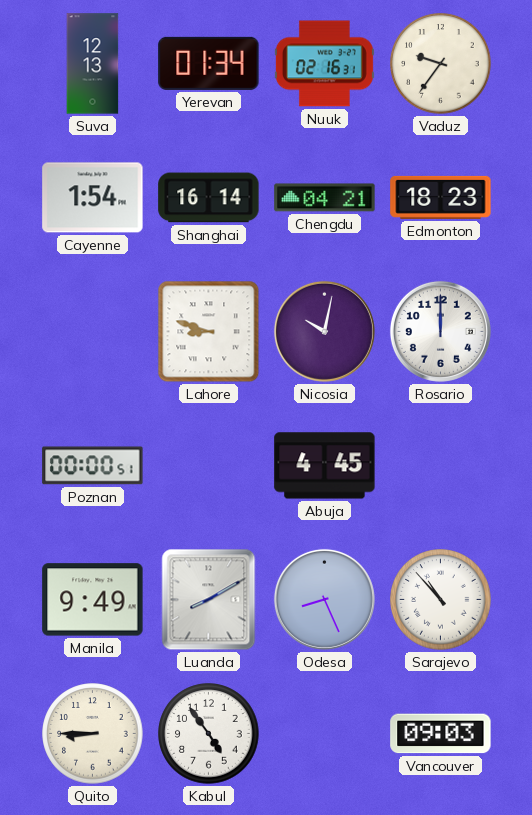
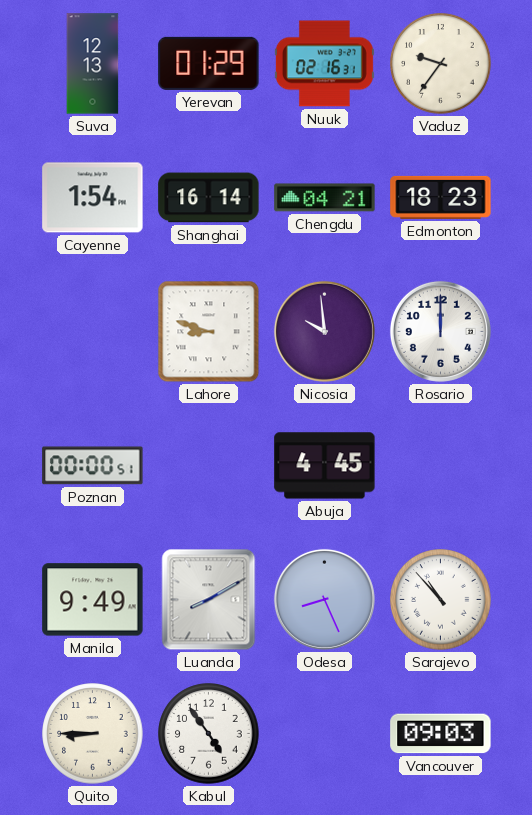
Yerevan: 01:34 -> 01:29 (209, 63)
Nicosia: 10:02 -> 9:59 (324, 331)
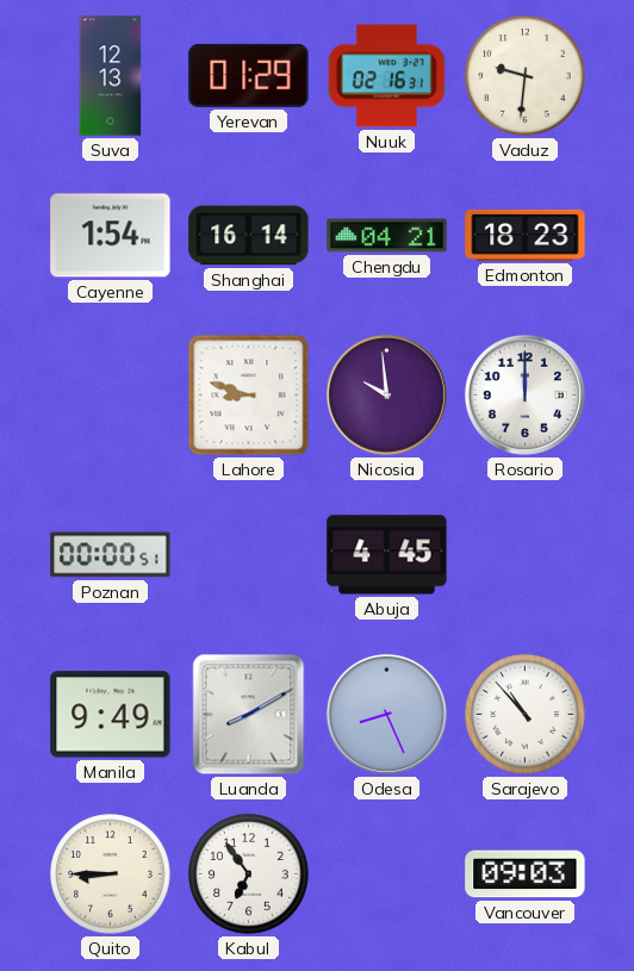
Vaduz: 9:36 -> 9:31 (526, 76)
Kabul: 4:54 -> 6:54 (249, 874)
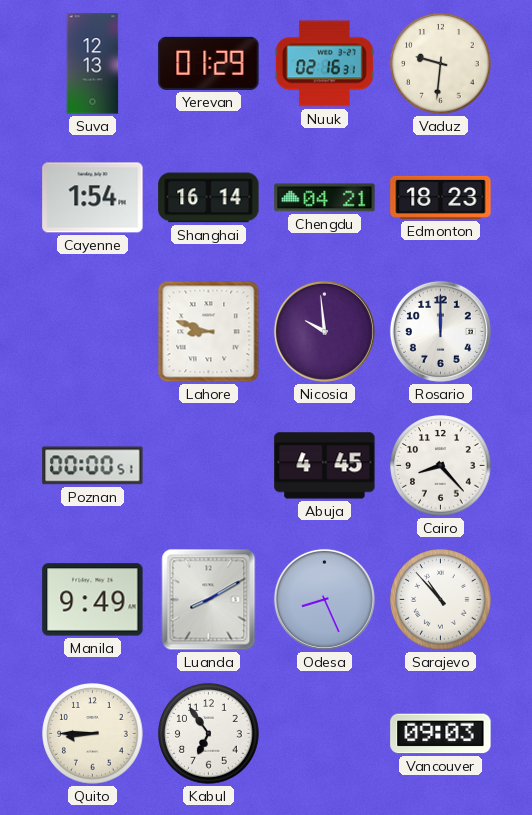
Cairo: none -> 8:23 (441, 466)
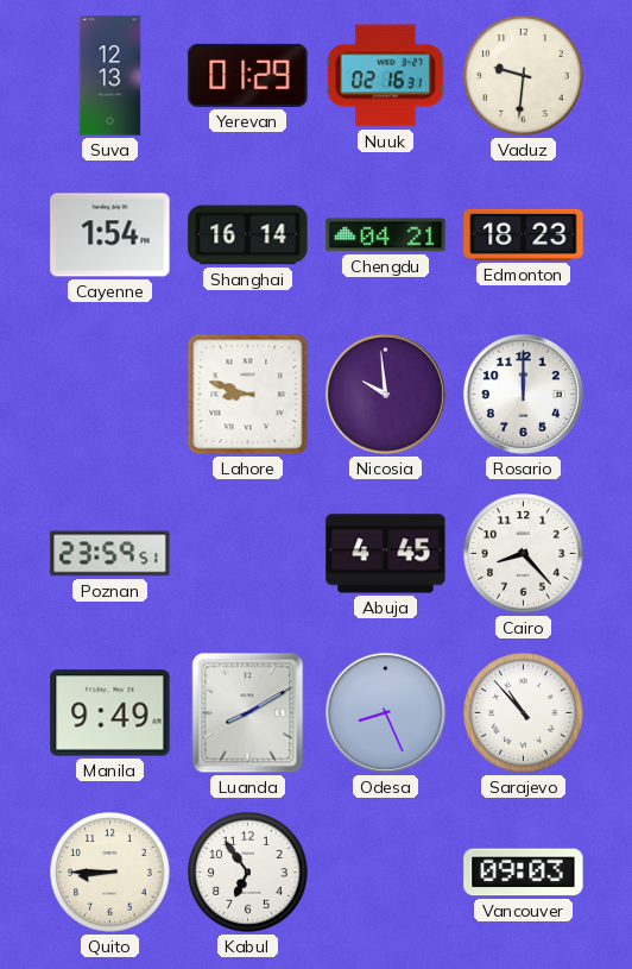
Poznan: 00:00 -> 23:59 (110, 554)
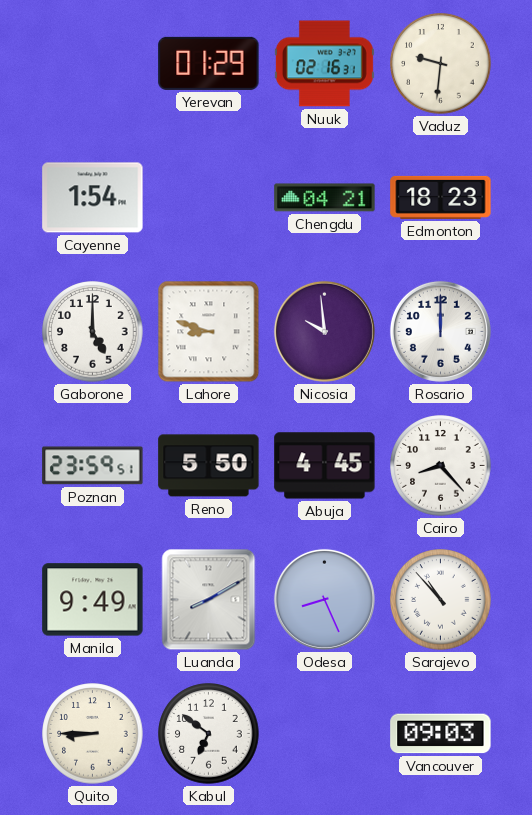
Suva: 12:13 -> none (110, 76)
Shanghai: 16:14 -> none (248, 235)
Gaborone: none -> 5:00 (93, 332)
Reno: none -> 5:50 (209, 466)
Kabul: 6:54 -> 6:51 (209, 734)
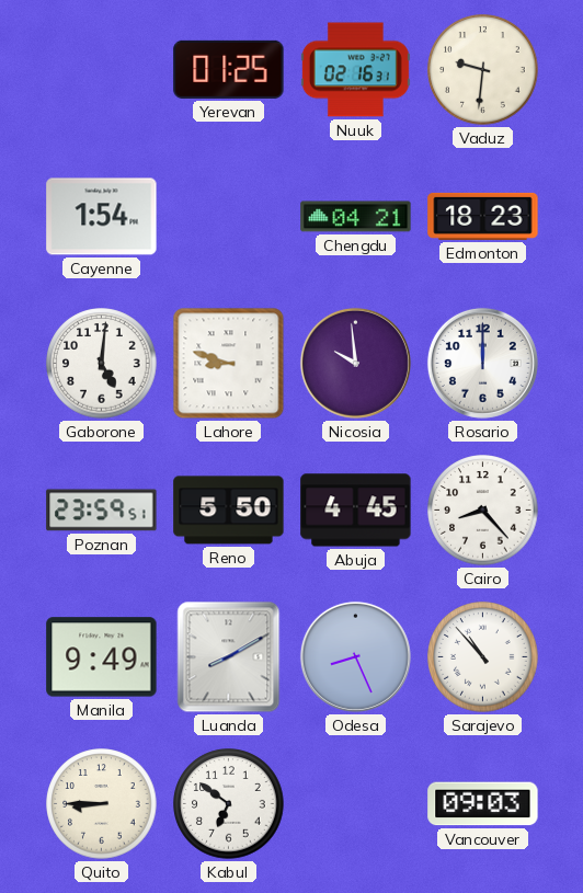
Yerevan: 01:29 -> 01:25 (229, 69)
Gaborone: 5:00 -> 5:01 (102, 364)
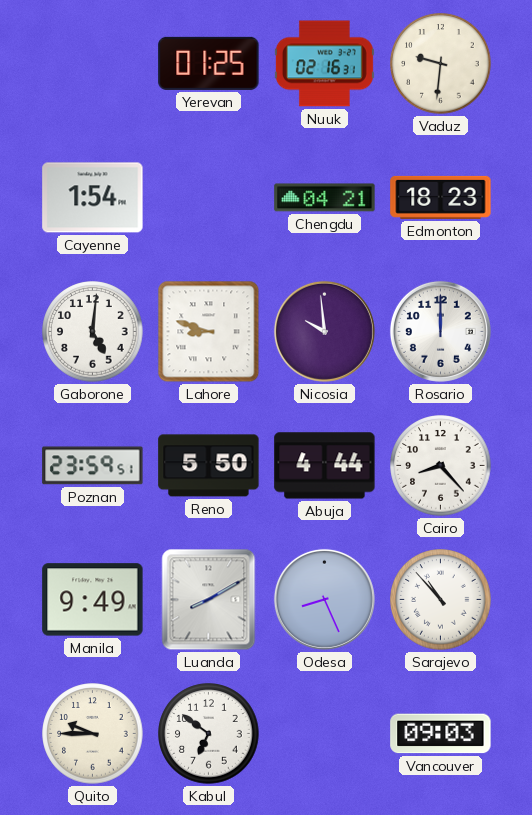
Abuja: 4:45 -> 4:44 (325, 466)
Quito: 8:45 -> 9:45 (93, 734)
